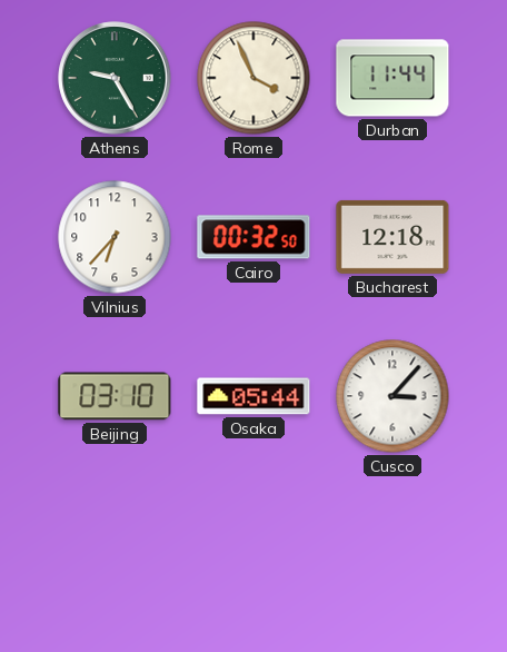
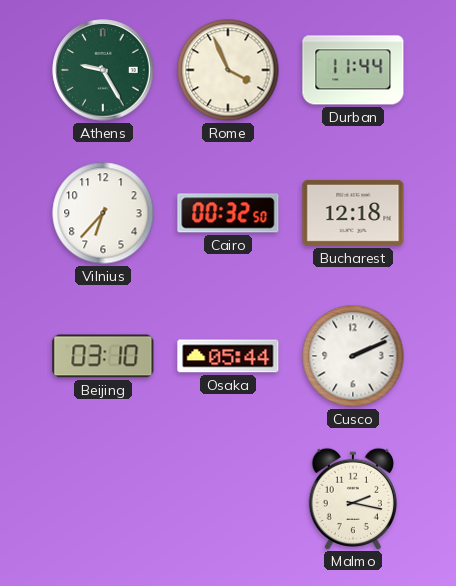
Cusco: 3:07 -> 2:11 (353, 356)
Malmo: none -> 2:17 (352, 498)
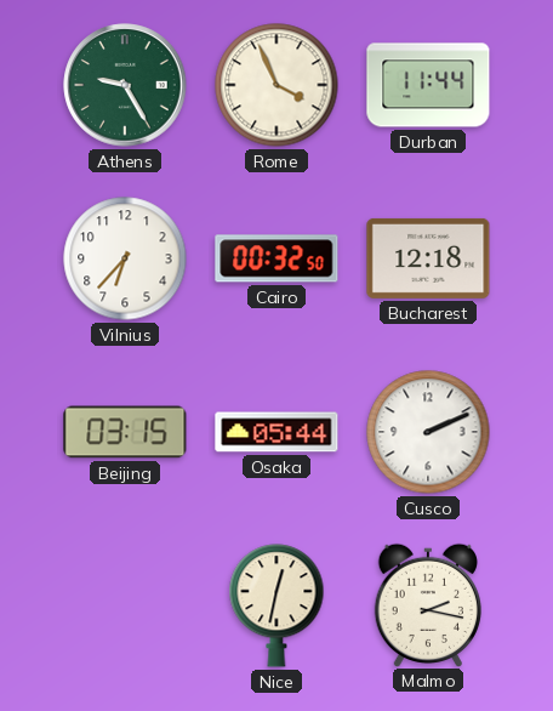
Beijing: 03:10 -> 03:15 (125, 432)
Nice: none -> 12:32 (276, 605)
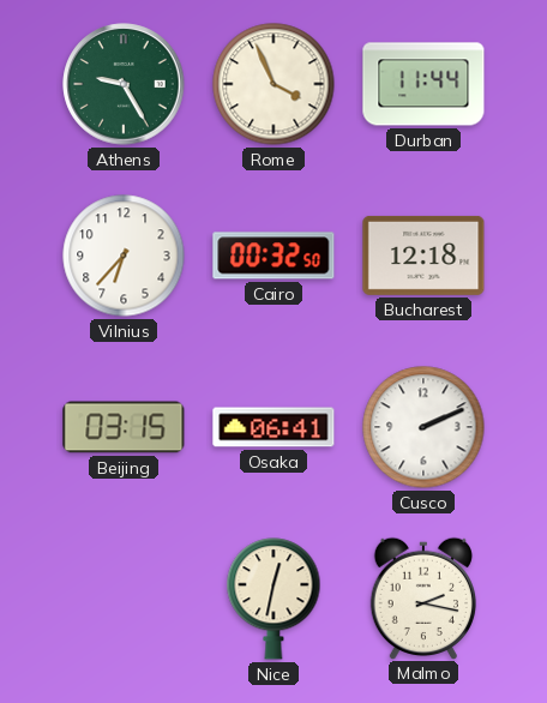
Osaka: 05:44 -> 06:41 (273, 427)
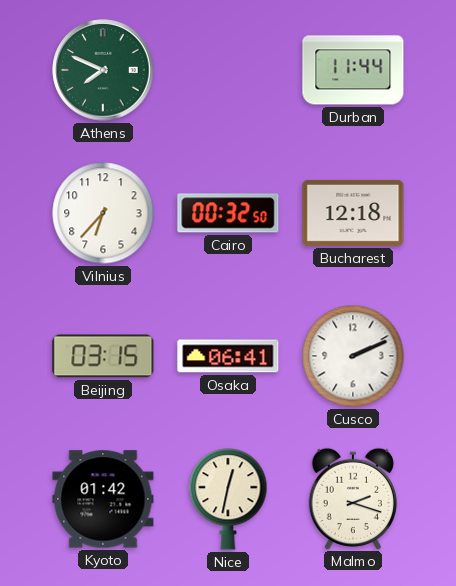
Athens: 9:25 -> 7:49 (103, 70)
Rome: 3:56 -> none (273, 84)
Kyoto: none -> 01:42 (103, 499)
Malmo: 2:17 -> 2:18 (352, 498)
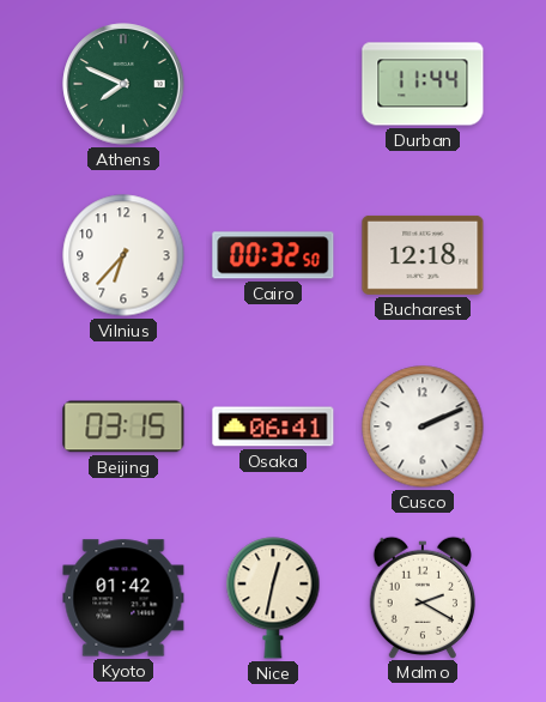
Malmo: 2:18 -> 2:20 (421, 597)
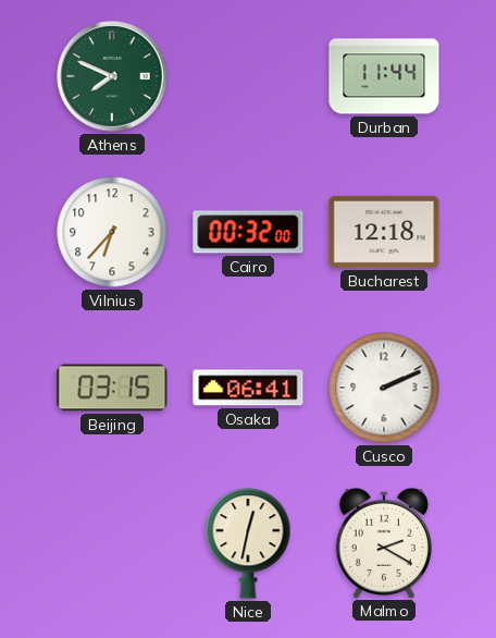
Cairo: 00:32:50 -> 00:32:00 (248, 232)
Kyoto: 01:42 -> none (123, 598)
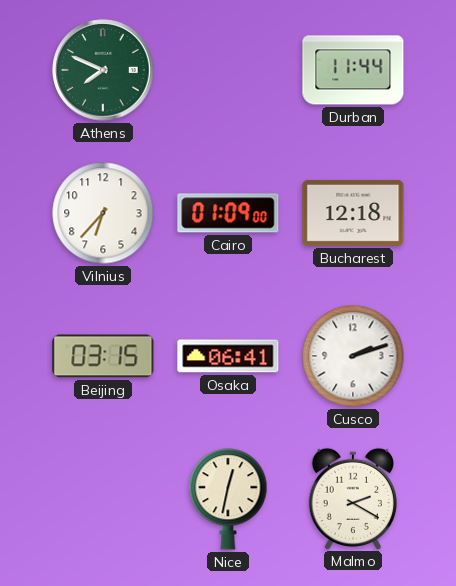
Cairo: 00:32 -> 01:09 (228, 213)
Cusco: 2:11 -> 2:12 (353, 356)
